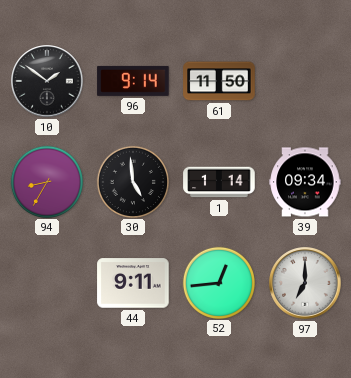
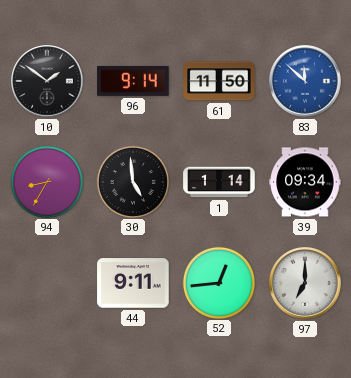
83: none -> 11:52 (305, 81)
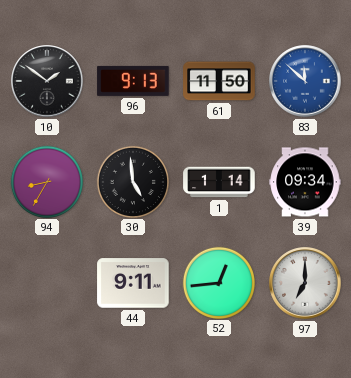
96: 9:14 -> 9:13 (133, 81)
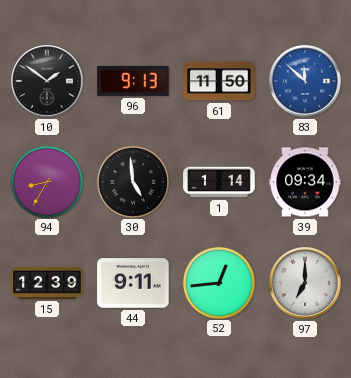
15: none -> 12:39 (47, 283)
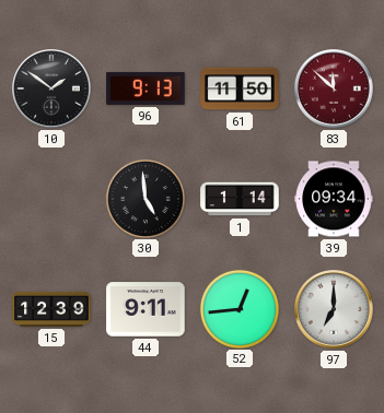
83 dial: blue -> burgundy (334, 88)
94: 8:35 -> none (46, 181)
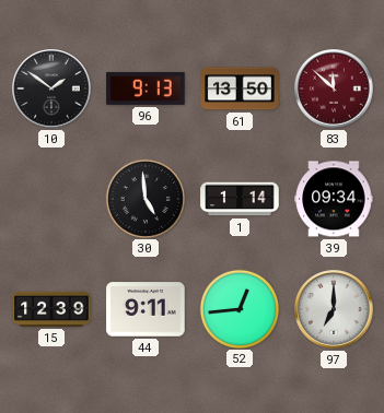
61: 11:50 -> 13:50 (240, 88)
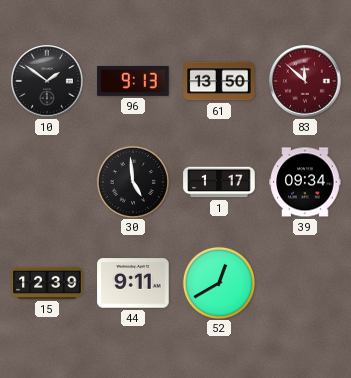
1: 1:14 -> 1:17 (219, 182)
52: 12:44 -> 12:40 (218, 282)
97: 7:00 -> none (334, 309)
